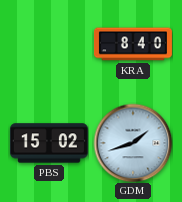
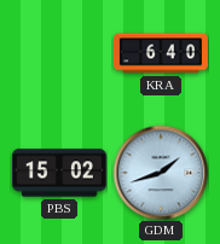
KRA: 8:40 -> 6:40 (161, 53)
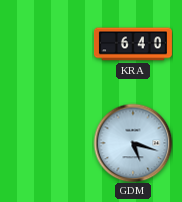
PBS: 15:02 -> none (59, 173)
GDM: 1:42 -> 5:18 (133, 143)
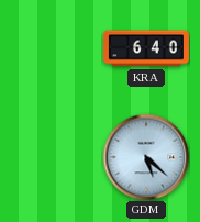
GDM: 5:18 -> 5:22 (146, 157)
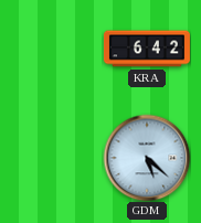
KRA: 6:40 -> 6:42 (147, 49)
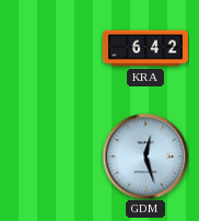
GDM: 5:22 -> 12:27 (145, 156)
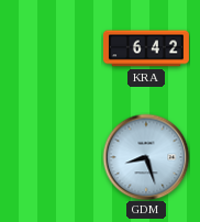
GDM: 12:27 -> 8:27 (146, 157)
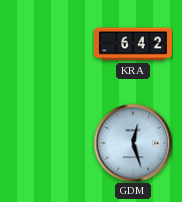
GDM: 8:27 -> 12:27 (133, 143)
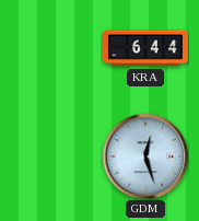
KRA: 6:42 -> 6:44 (145, 48)
